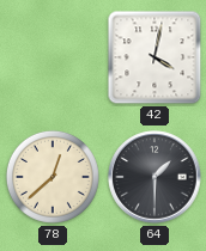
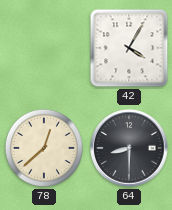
42: 4:02 -> 4:05 (129, 48)
64: 1:30 -> 8:30 (129, 148)
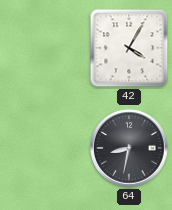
78: 12:38 -> none (44, 148)
64: 8:30 -> 8:32 (129, 148)
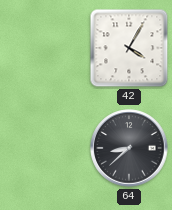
64: 8:32 -> 8:38 (129, 148)
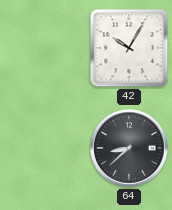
42: 4:05 -> 10:05 (129, 48)
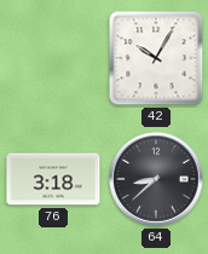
76: none -> 3:18 (53, 179)
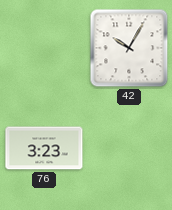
76: 3:18 -> 3:23 (44, 148)
64: 8:38 -> none (156, 179)
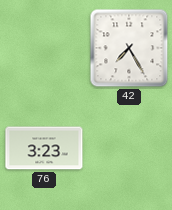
42: 10:05 -> 7:25 (129, 48)
